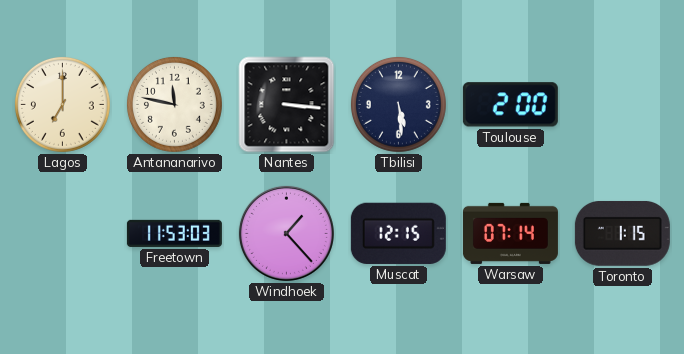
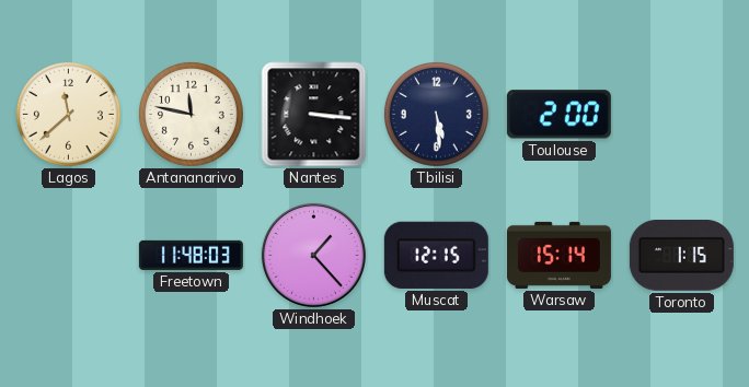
Lagos: 7:00 -> 11:38 (68, 114)
Freetown: 11:53 -> 11:48 (191, 255)
Warsaw: 07:14 -> 15:14 (558, 255)
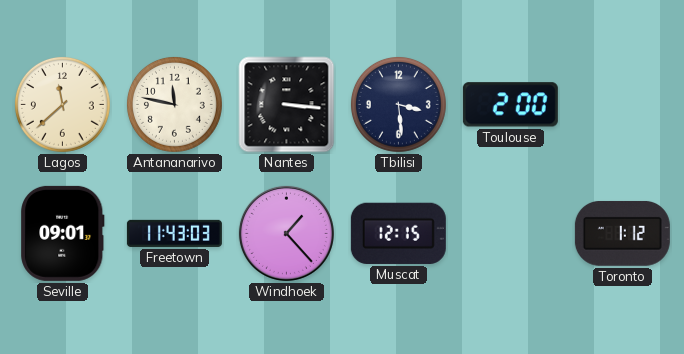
Tbilisi: 5:29 -> 3:29 (398, 104)
Seville: none -> 09:01 (63, 233)
Freetown: 11:48 -> 11:43 (174, 233)
Warsaw: 15:14 -> none (558, 255)
Toronto: 1:15 -> 1:12 (622, 233)
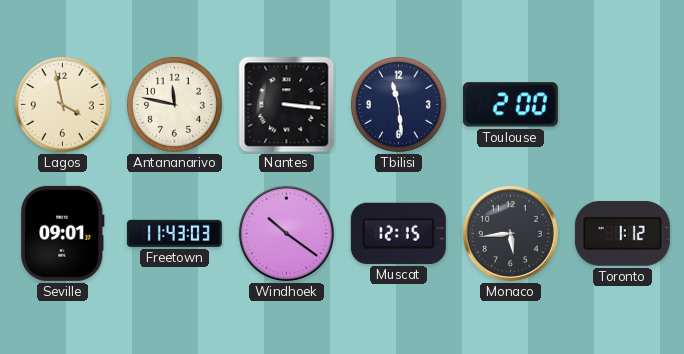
Lagos: 11:38 -> 3:58 (62, 104)
Tbilisi: 3:29 -> 11:29 (398, 104)
Windhoek: 1:23 -> 10:21 (286, 233)
Monaco: none -> 5:44 (510, 233)
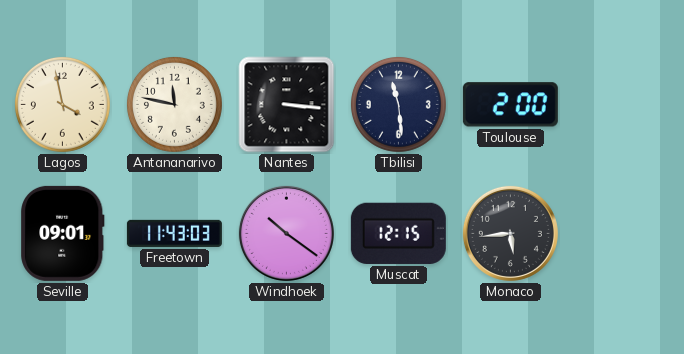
Toronto: 1:12 -> none (622, 233)
